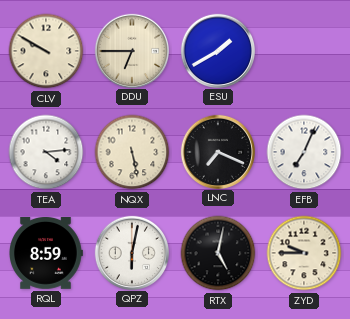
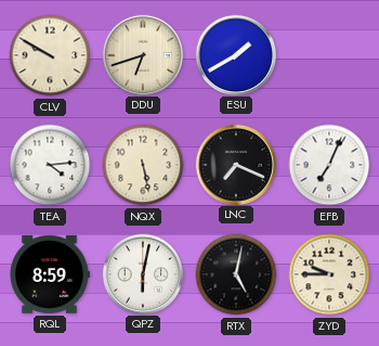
DDU: 6:45 -> 6:42 (142, 54)
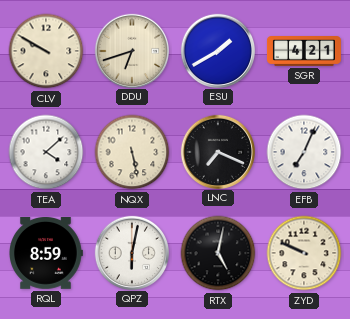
SGR: none -> 4:21 (304, 52)
TEA: 4:14 -> 4:08 (46, 152)
ZYD: 9:45 -> 9:49 (304, 253)
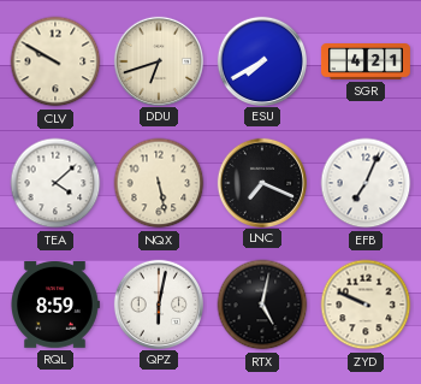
ESU: 1:40 -> 7:40 (261, 60)
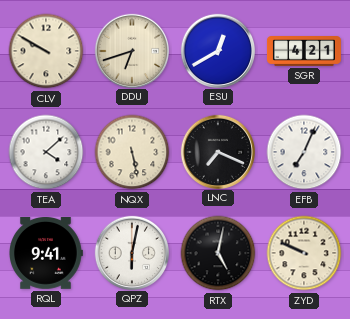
ESU: 7:40 -> 12:40 (217, 50)
RQL: 8:59 -> 9:41 (46, 254)
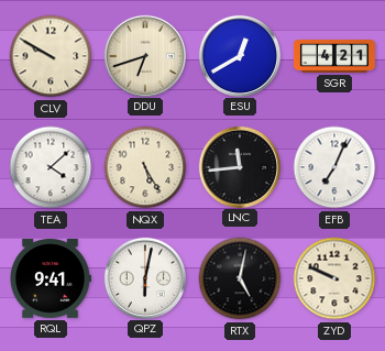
NQX: 5:28 -> 5:25 (145, 167)
LNC: 7:19 -> 11:44 (239, 166)
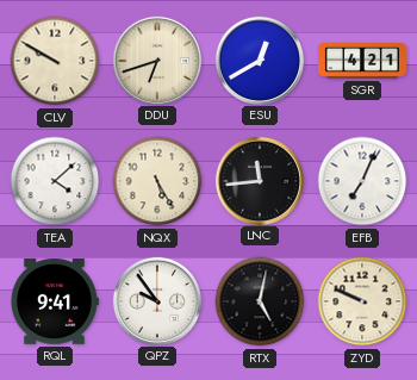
QPZ: 6:02 -> 9:54 (156, 300)
